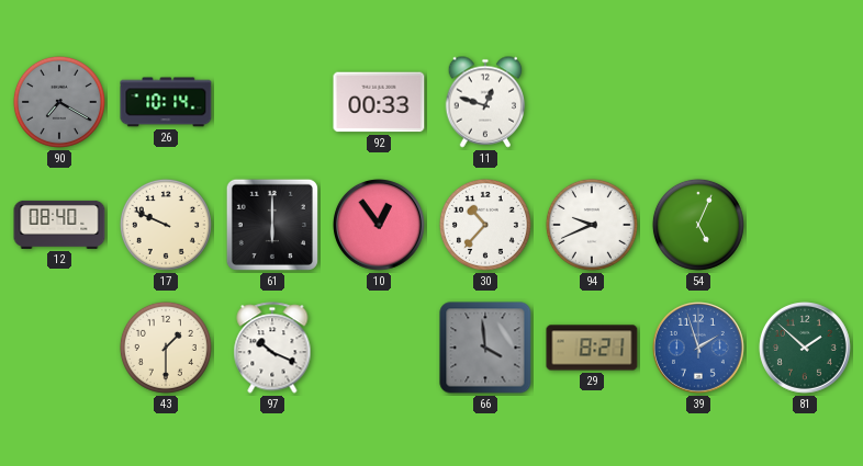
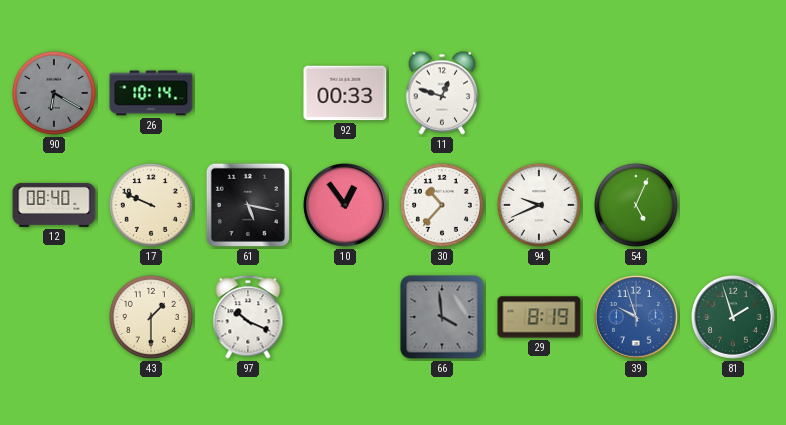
90: 7:20 -> 6:20 (54, 93)
61: 6:00 -> 5:17 (248, 205)
29: 8:21 -> 8:19 (539, 317)
39: 1:57 -> 9:57 (637, 318)
81: 1:52 -> 1:57 (734, 318)
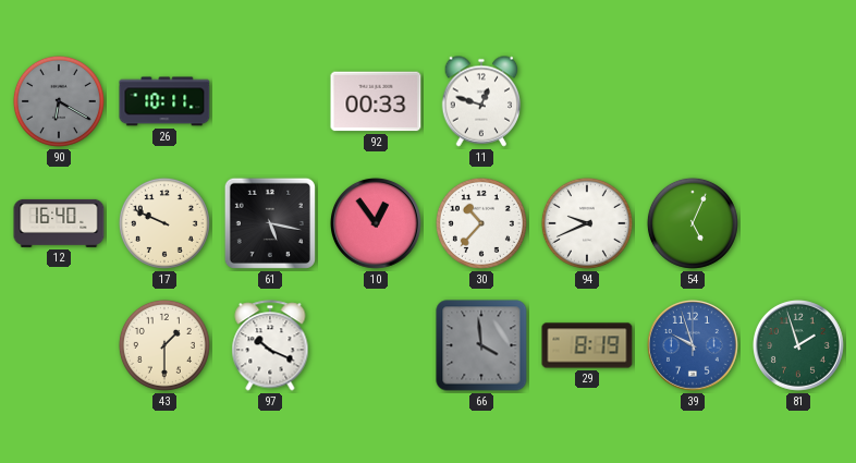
26: 10:14 -> 10:11 (164, 101)
12: 08:40 -> 16:40 (59, 223)
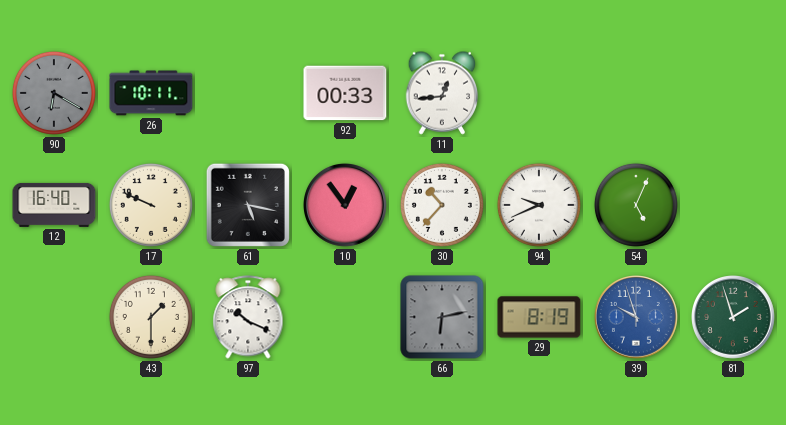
11: 12:48 -> 12:44 (442, 93)
66: 3:59 -> 6:13 (442, 317)
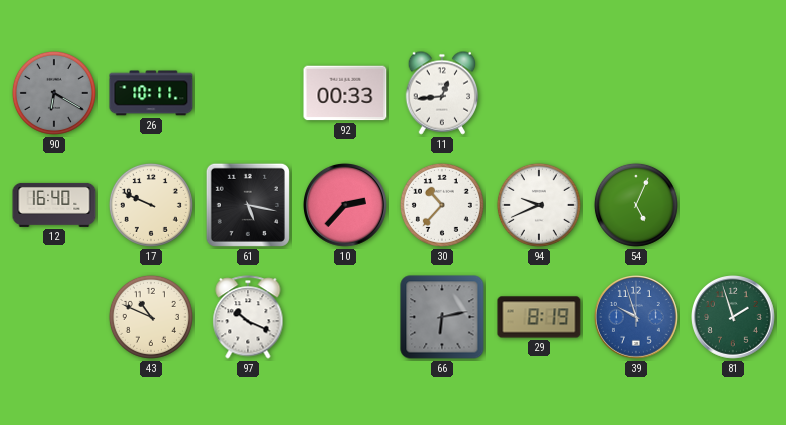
10: 12:54 -> 2:37 (346, 206)
43: 1:30 -> 10:49 (151, 317)
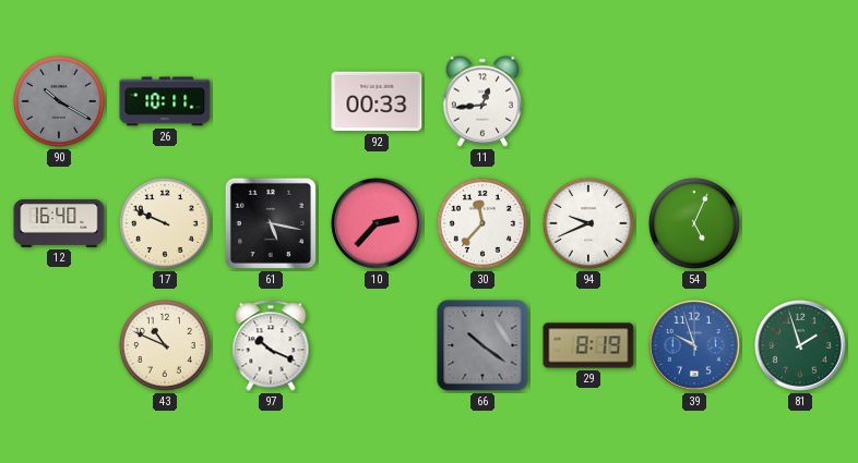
90: 6:20 -> 10:20 (59, 101)
30: 10:37 -> 11:37 (482, 223)
66: 6:13 -> 10:21 (482, 345)
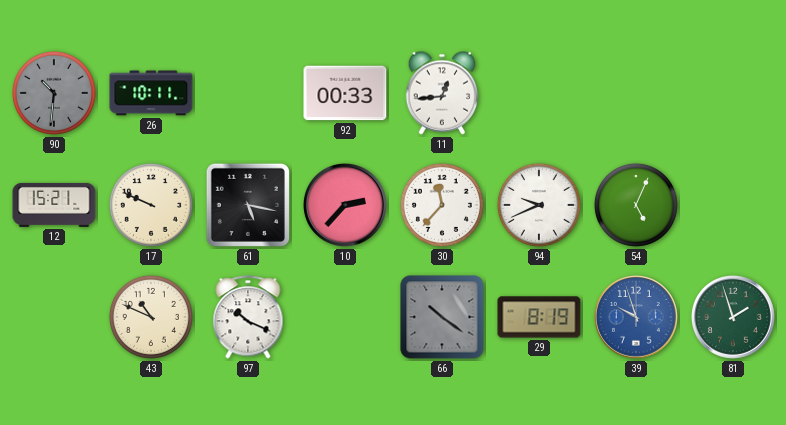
90: 10:20 -> 10:31 (54, 93)
12: 16:40 -> 15:21 (54, 205)
